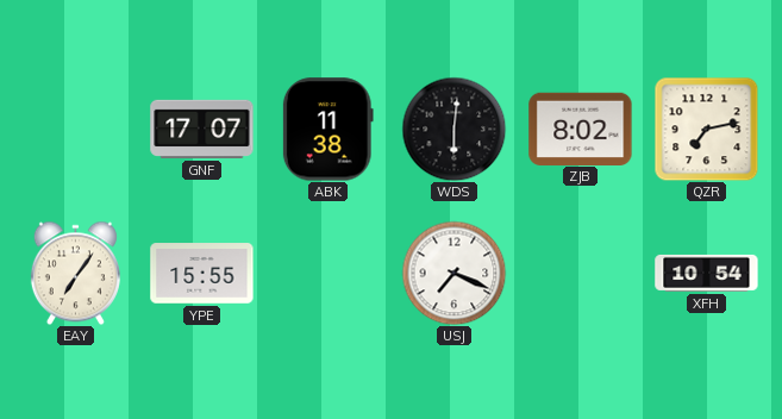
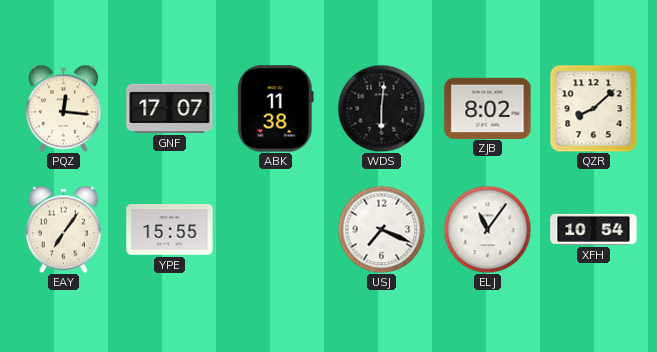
PQZ: none -> 12:16 (63, 108)
QZR: 7:13 -> 8:08 (593, 108)
ELJ: none -> 11:06 (487, 229)
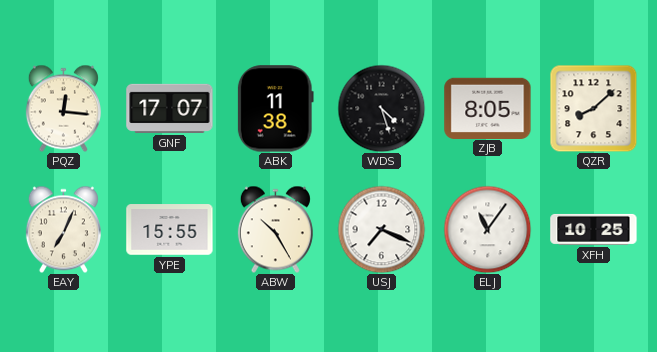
WDS: 6:01 -> 4:27 (381, 108)
ZJB: 8:02 -> 8:05 (488, 108)
EAY: 7:06 -> 7:04 (63, 229)
ABW: none -> 10:25 (275, 229)
XFH: 10:54 -> 10:25 (594, 229)
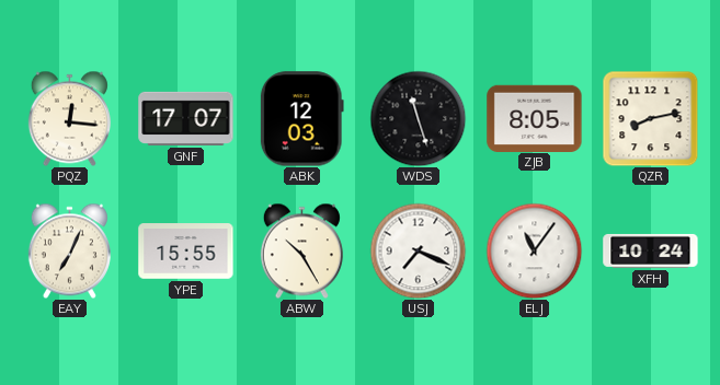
ABK: 11:38 -> 12:03 (301, 119)
WDS: 4:27 -> 11:27 (418, 118)
QZR: 8:08 -> 8:13 (650, 118)
XFH: 10:25 -> 10:24 (651, 250)
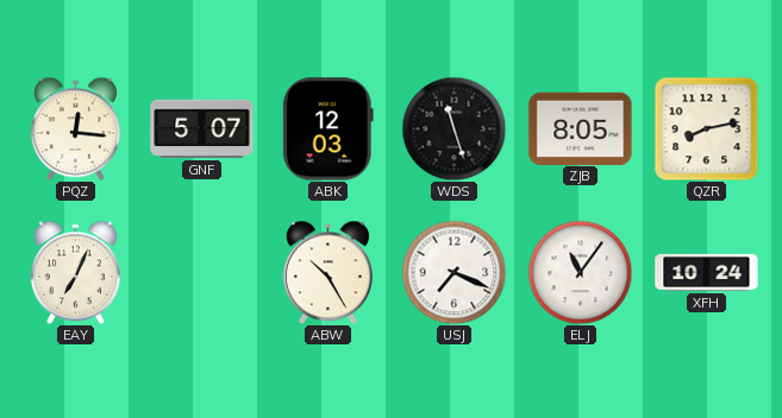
GNF: 17:07 -> 5:07 (202, 128)
YPE: 15:55 -> none (186, 252)
